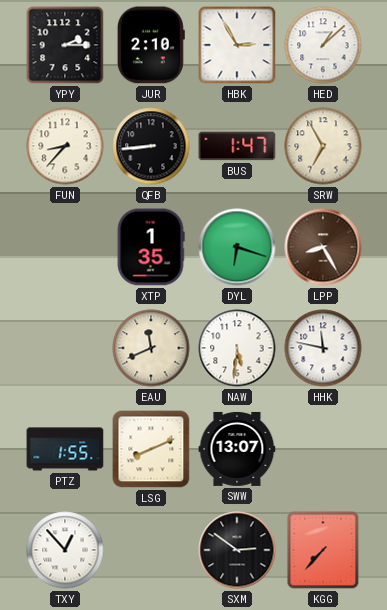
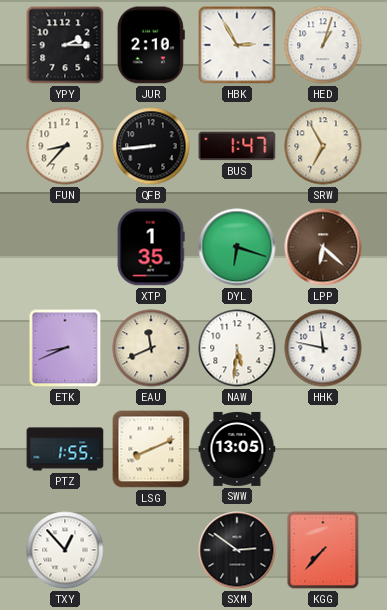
HED: 1:08 -> 1:03 (323, 45)
LPP: 8:25 -> 6:22 (323, 247)
ETK: none -> 8:41 (65, 348)
SWW: 13:07 -> 13:05 (237, 449)
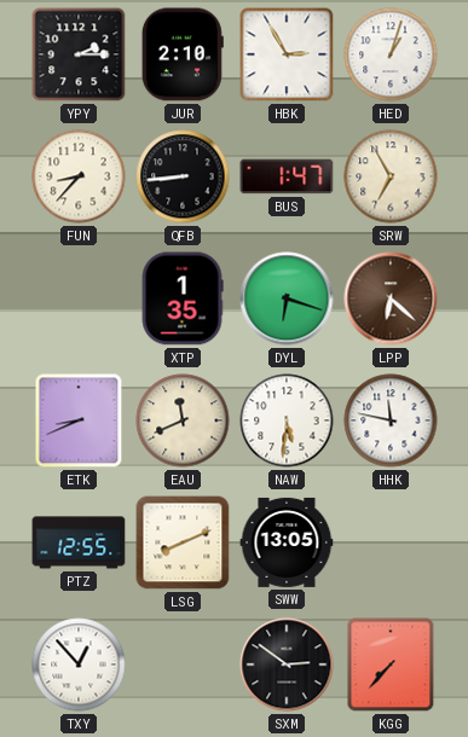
PTZ: 1:55 -> 12:55 (79, 542)
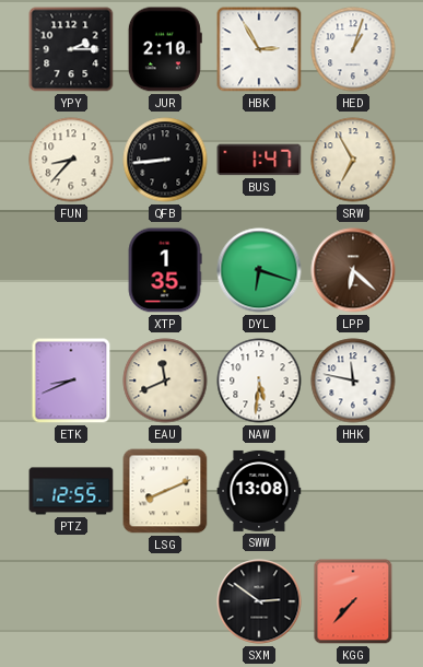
SWW: 13:05 -> 13:08 (259, 491)
TXY: 12:53 -> none (79, 665)
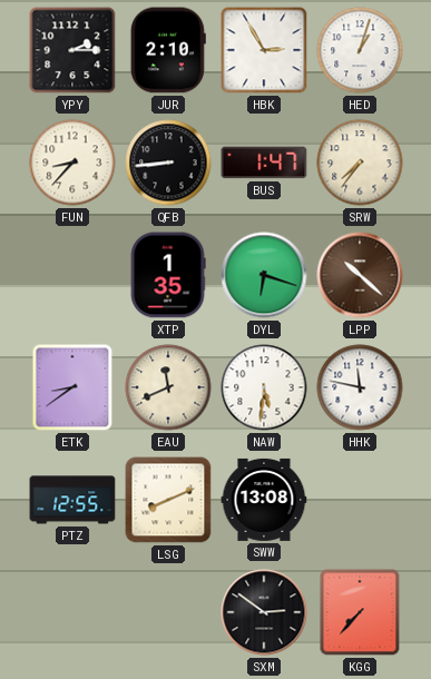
SRW: 6:55 -> 7:36 (360, 163)
LPP: 6:22 -> 10:22 (360, 275)
ETK: 8:41 -> 8:39 (72, 387)
